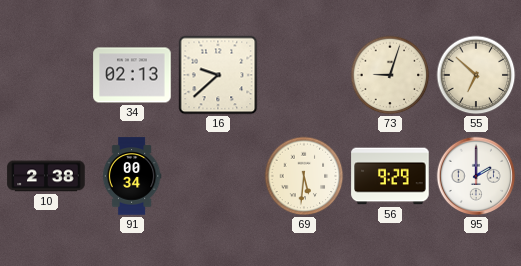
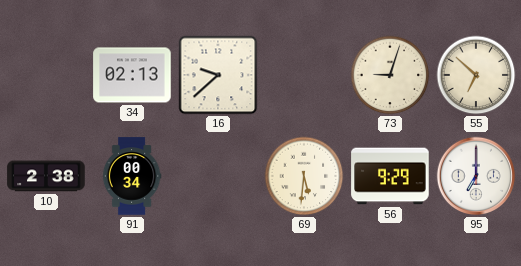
95: 2:00 -> 7:00 (476, 176)
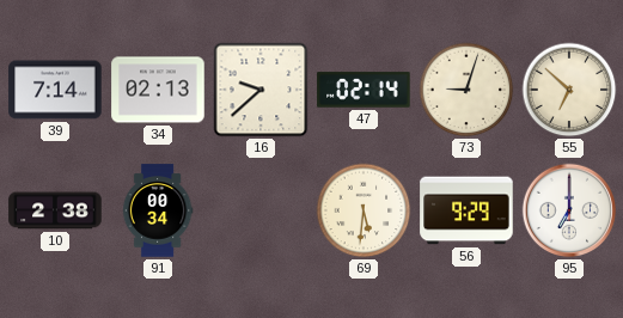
39: none -> 7:14 (55, 90)
47: none -> 02:14 (364, 90)
